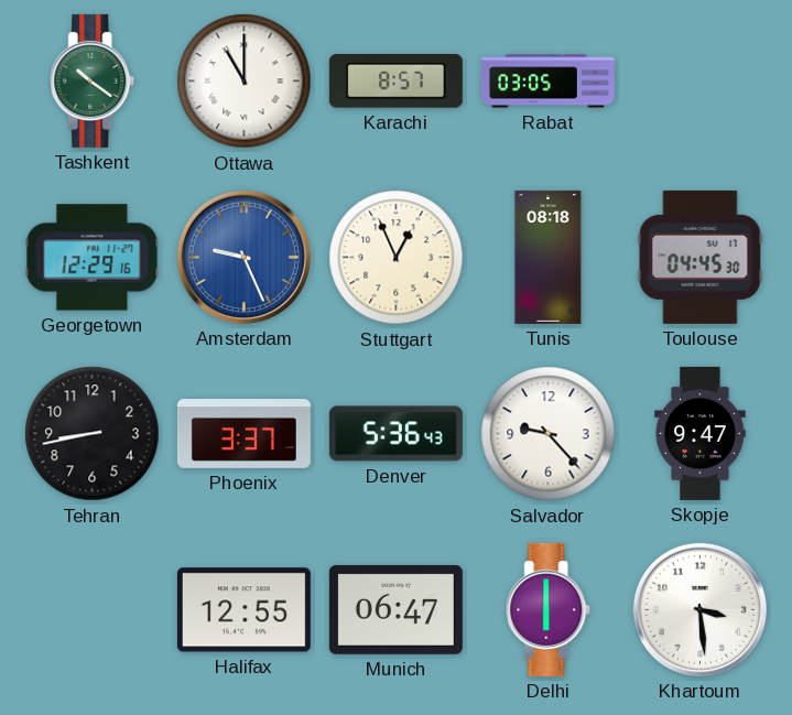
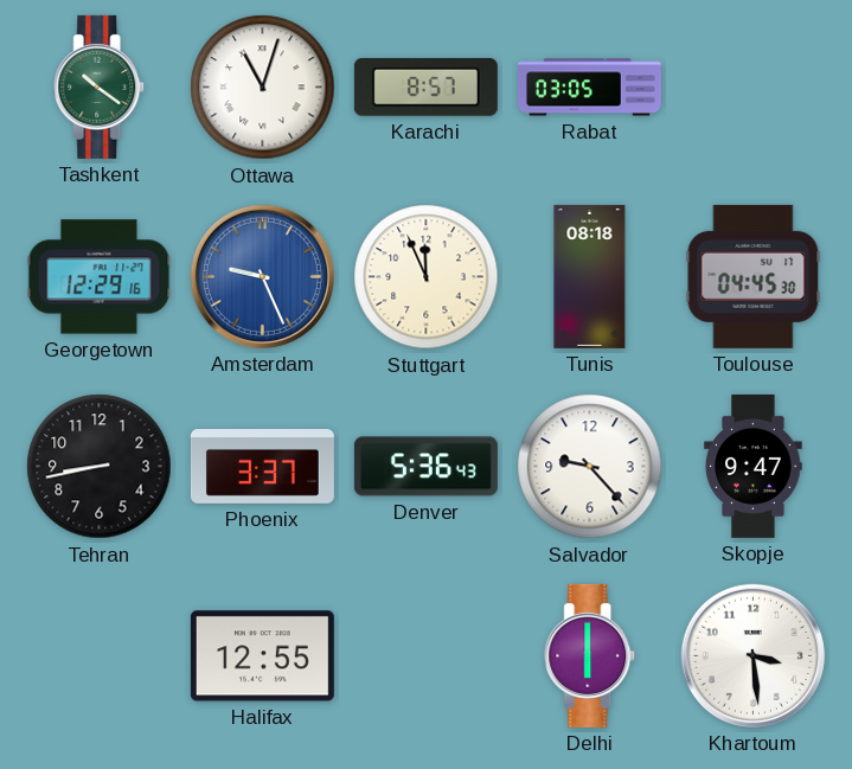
Ottawa: 11:00 -> 11:03 (263, 88)
Stuttgart: 12:56 -> 11:56 (427, 277)
Munich: 06:47 -> none (395, 609)
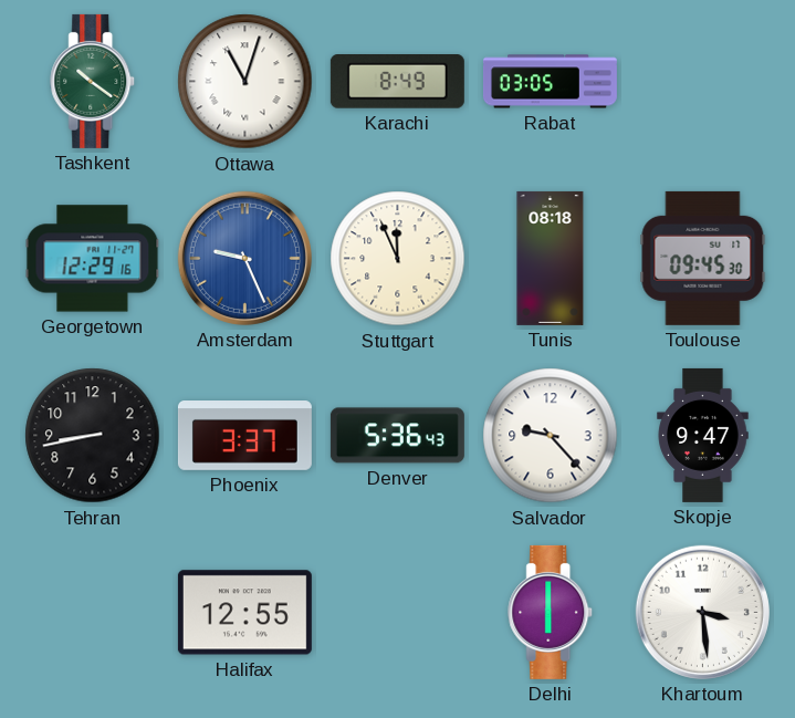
Karachi: 8:57 -> 8:49 (397, 82)
Toulouse: 04:45 -> 09:45 (703, 258)
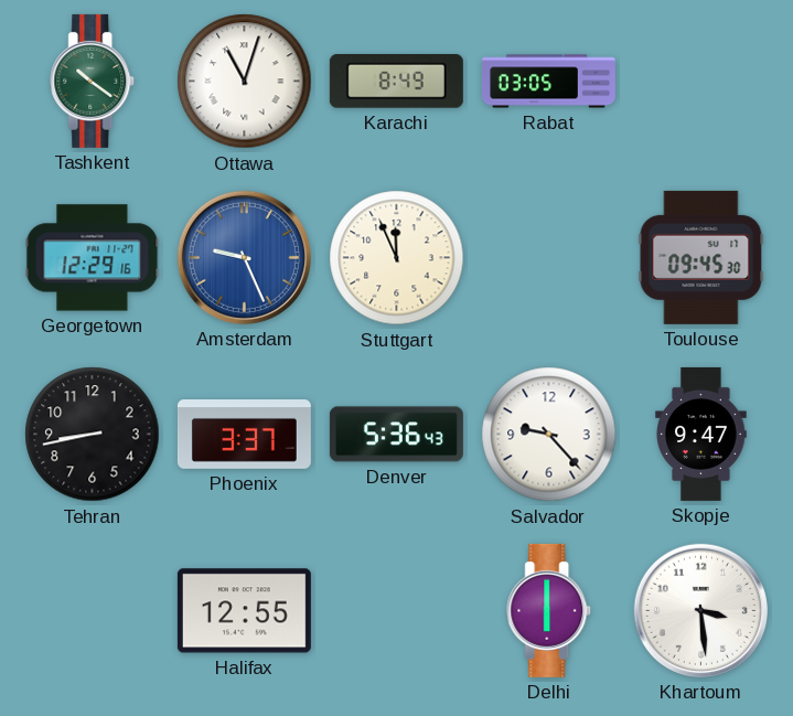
Tunis: 08:18 -> none (551, 258)
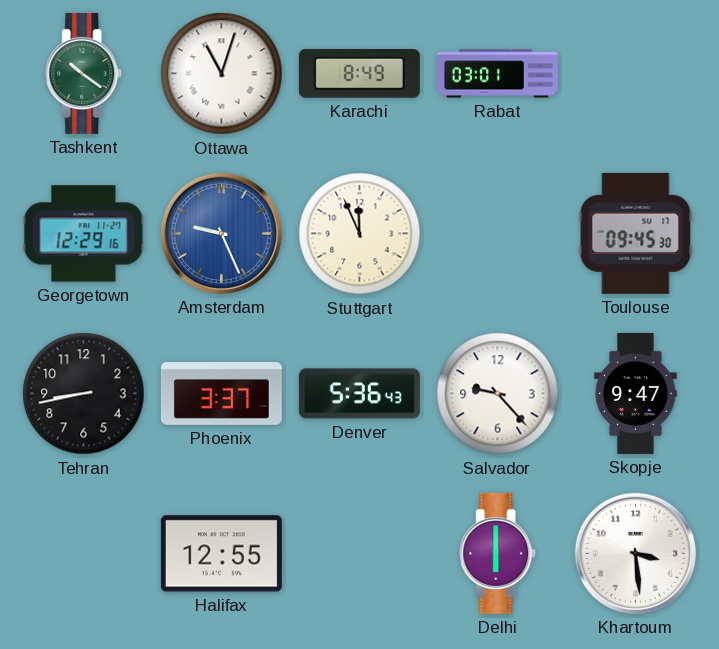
Rabat: 03:05 -> 03:01 (497, 74)
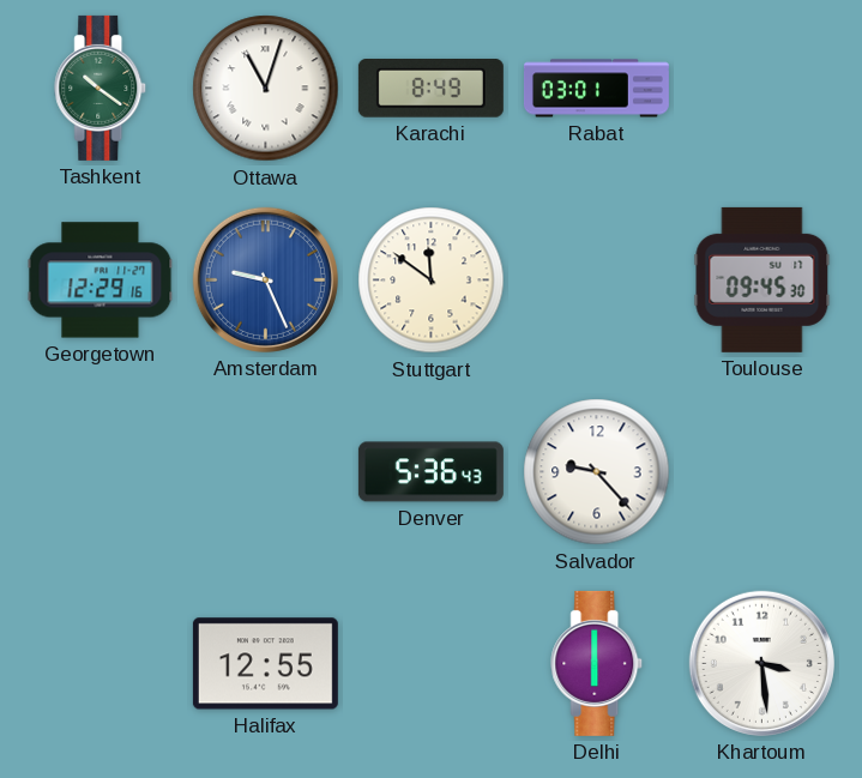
Stuttgart: 11:56 -> 11:51 (432, 281)
Tehran: 8:43 -> none (84, 394)
Phoenix: 3:37 -> none (221, 394)
Skopje: 9:47 -> none (636, 393)
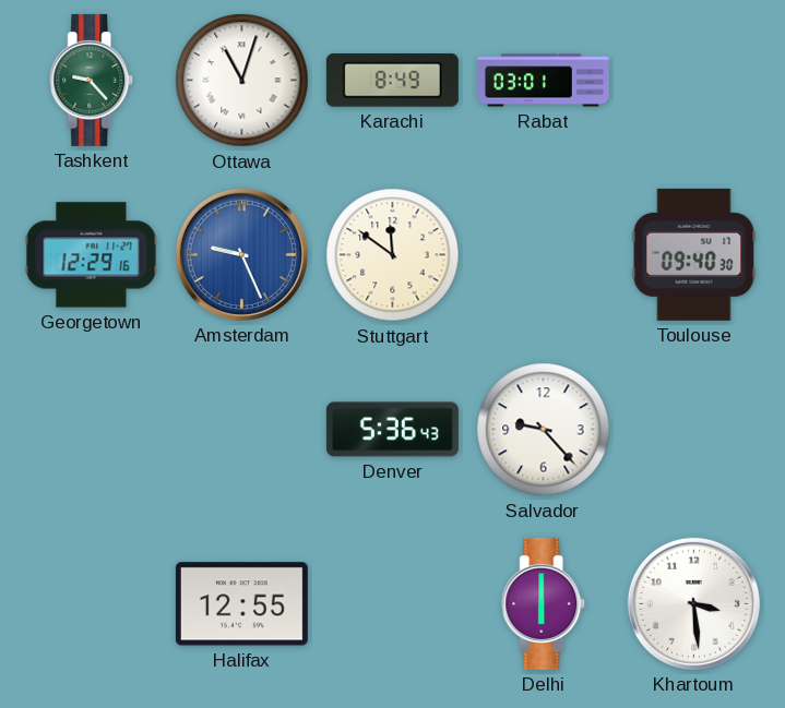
Tashkent: 10:21 -> 9:23 (92, 80)
Toulouse: 09:45 -> 09:40 (694, 254)
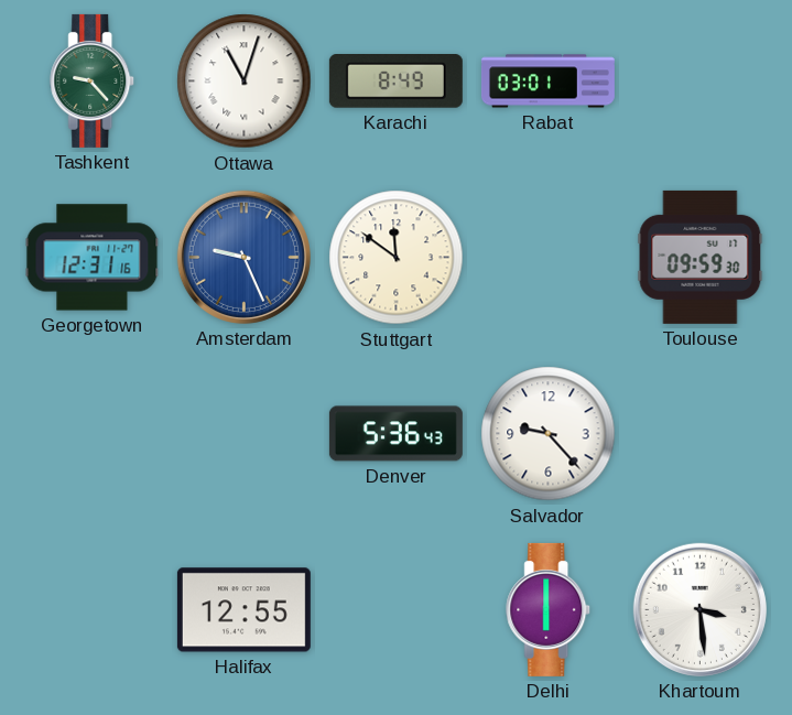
Georgetown: 12:29 -> 12:31 (93, 258)
Toulouse: 09:40 -> 09:59 (701, 257)
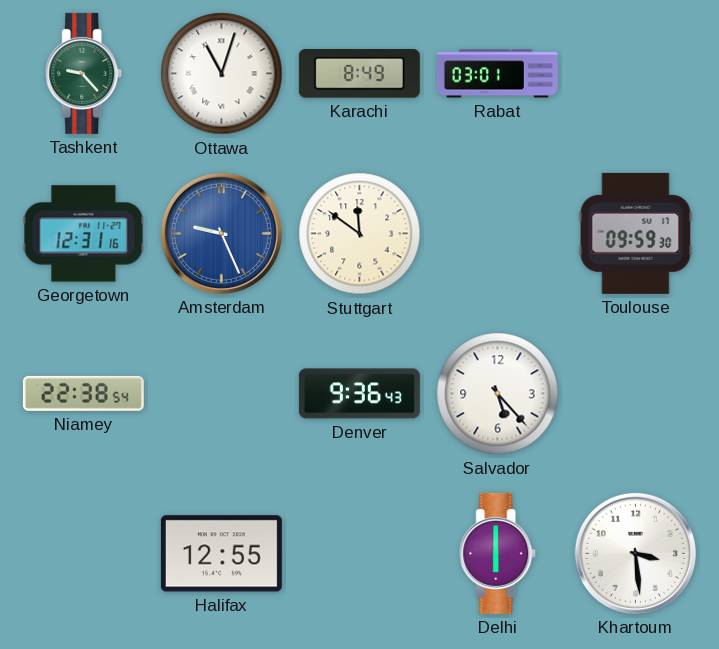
Niamey: none -> 22:38 (83, 393)
Denver: 5:36 -> 9:36 (359, 394)
Salvador: 9:23 -> 5:23 (498, 394)
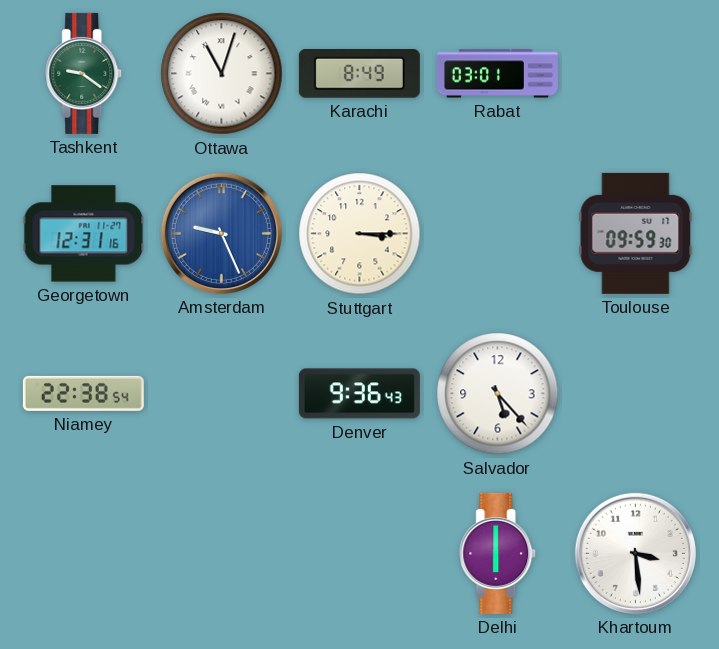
Tashkent: 9:23 -> 9:21 (84, 73)
Stuttgart: 11:51 -> 3:15 (360, 234)
Halifax: 12:55 -> none (221, 554)
